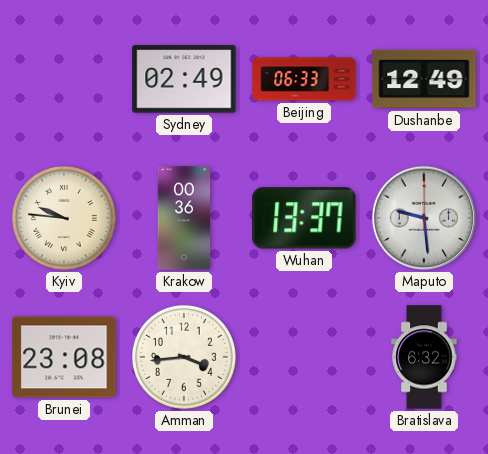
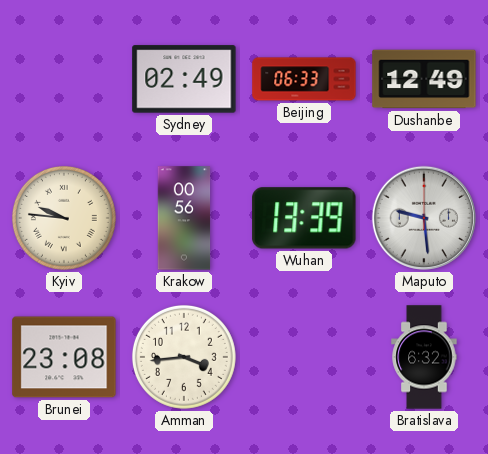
Krakow: 00:36 -> 00:56 (184, 218)
Wuhan: 13:37 -> 13:39 (304, 218)
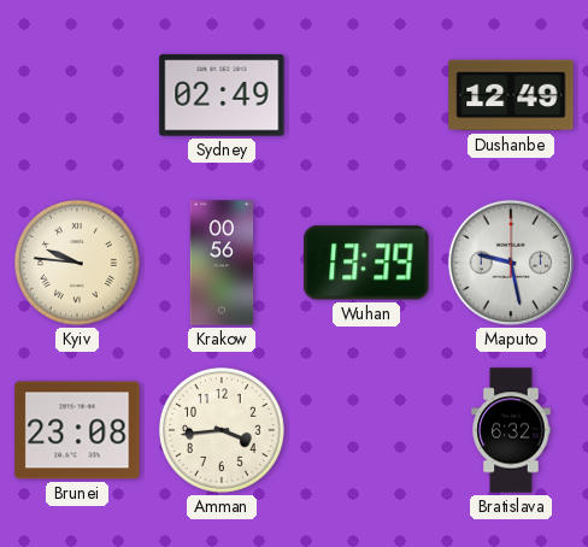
Beijing: 06:33 -> none (304, 79)
Maputo: 9:29 -> 9:28 (511, 263)
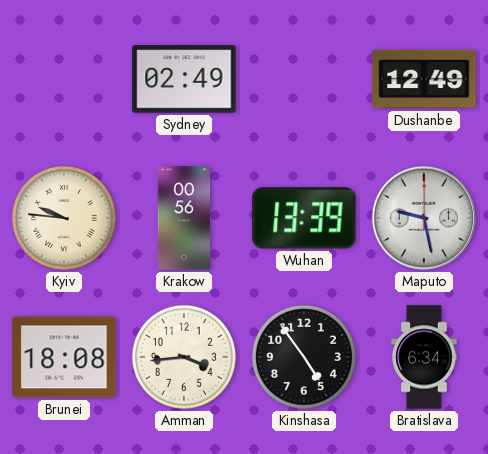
Brunei: 23:08 -> 18:08 (64, 357)
Kinshasa: none -> 4:54 (304, 357)
Bratislava: 6:32 -> 6:34 (424, 357)
